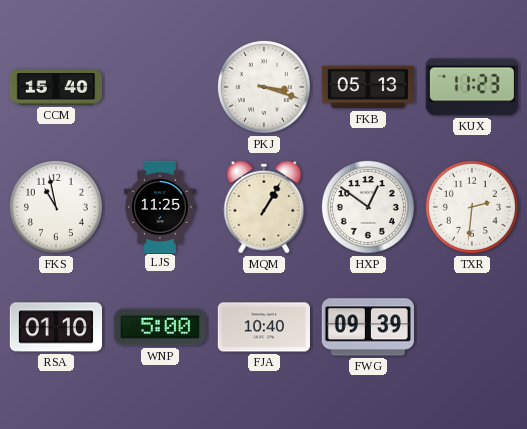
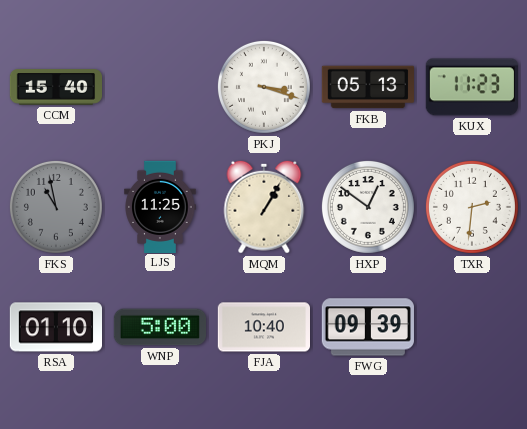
FKS dial: white -> grey (56, 207)
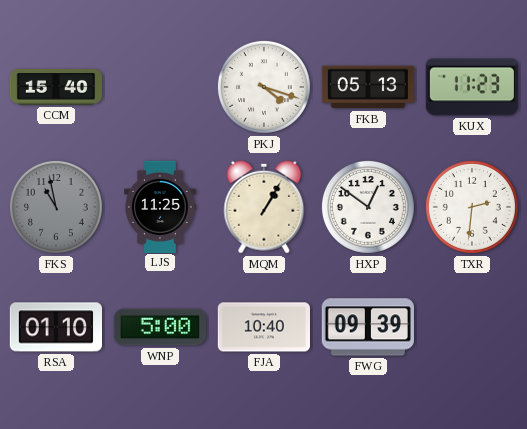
PKJ: 3:18 -> 4:18 (264, 87)
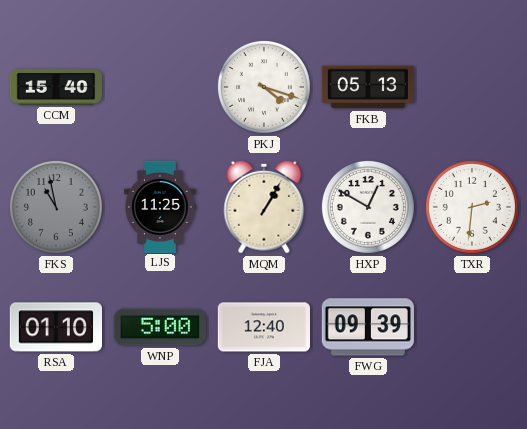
KUX: 11:23 -> none (472, 87)
HXP: 12:51 -> 12:50 (368, 207)
FJA: 10:40 -> 12:40 (263, 327)
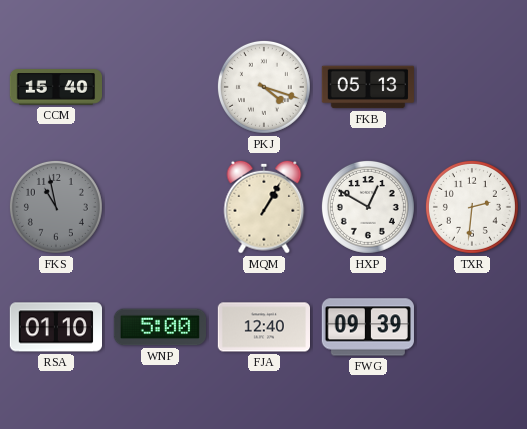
LJS: 11:25 -> none (160, 206)
